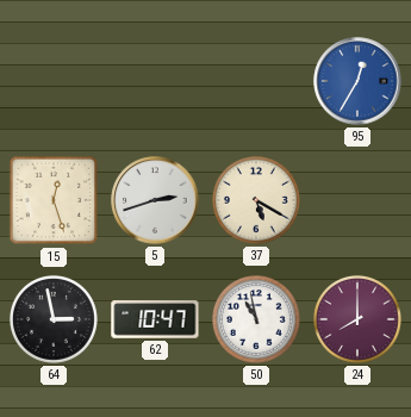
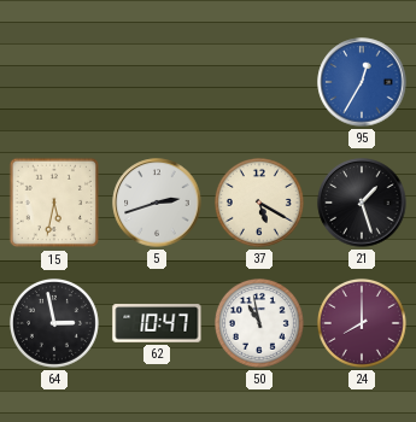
15: 12:27 -> 5:32 (54, 203)
21: none -> 1:27 (362, 203)
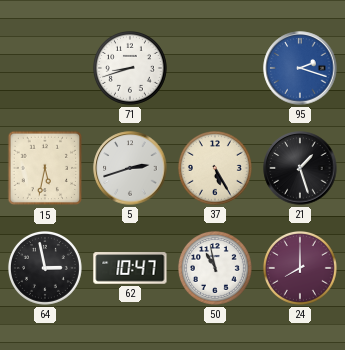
71: none -> 8:42 (130, 68)
95: 12:35 -> 2:18 (300, 68)
37: 5:20 -> 5:25 (215, 168)
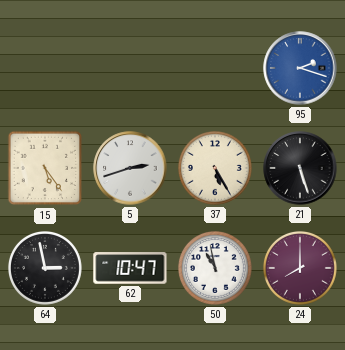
71: 8:42 -> none (130, 68)
15: 5:32 -> 5:24 (45, 168)
21: 1:27 -> 5:27 (300, 168)
